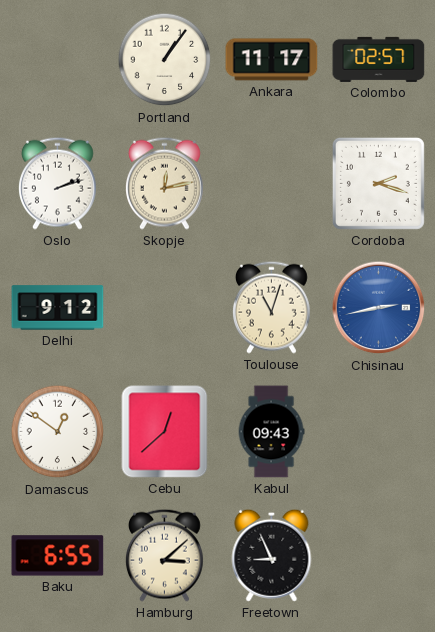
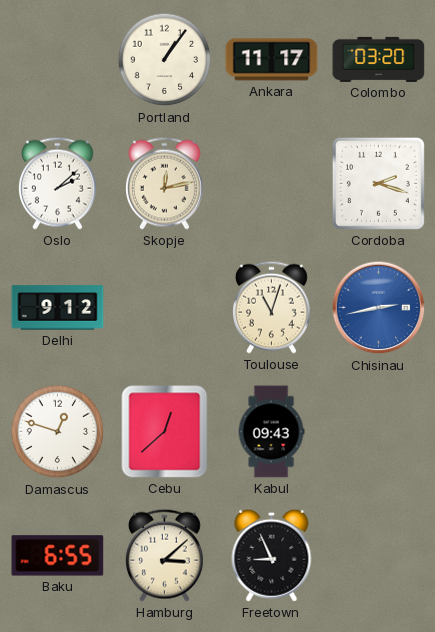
Colombo: 02:57 -> 03:20 (379, 59)
Oslo: 2:12 -> 2:08 (57, 183)
Damascus: 12:51 -> 12:48 (58, 432)
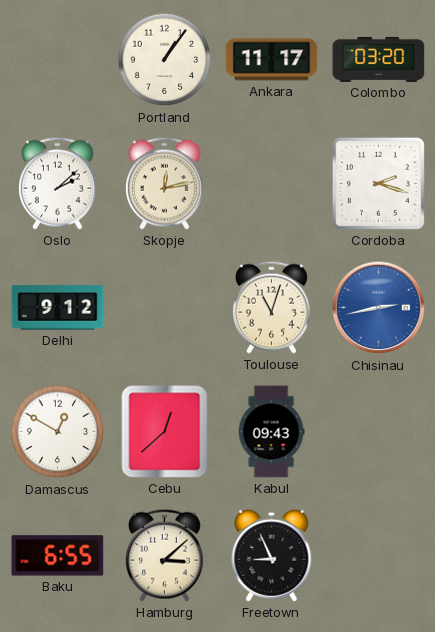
Damascus: 12:48 -> 12:50 (58, 432)
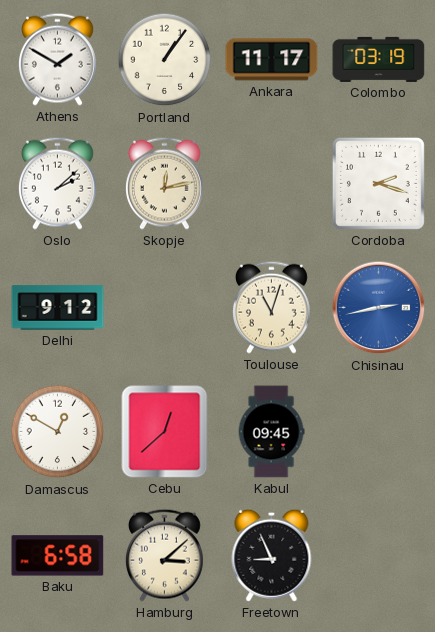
Athens: none -> 1:50 (57, 59)
Colombo: 03:20 -> 03:19 (379, 59)
Kabul: 09:43 -> 09:45 (271, 432)
Baku: 6:55 -> 6:58 (58, 556)
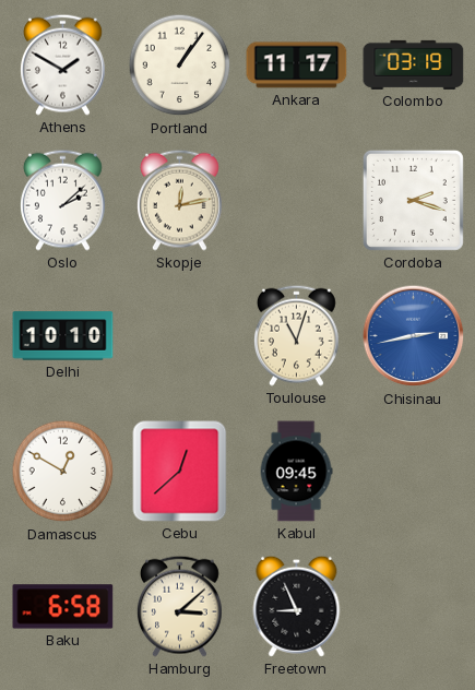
Delhi: 9:12 -> 10:10 (63, 336)
